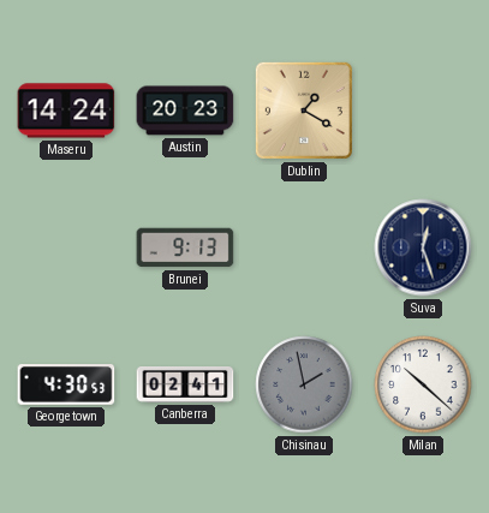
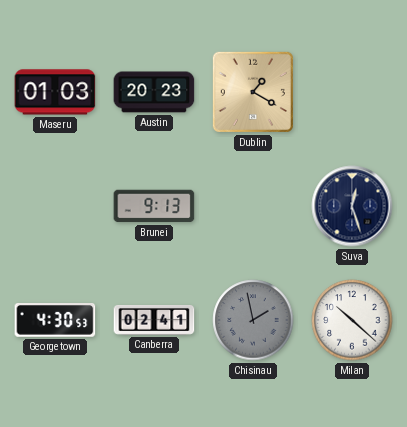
Maseru: 14:24 -> 01:03 (55, 92)
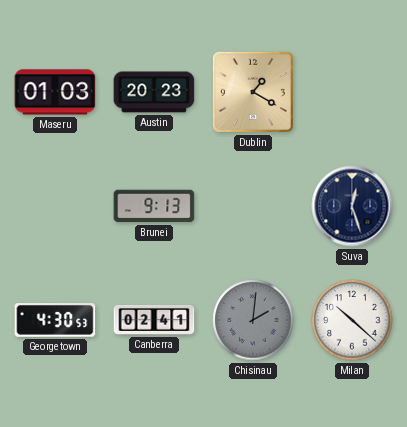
Chisinau: 1:58 -> 2:01 (253, 320)
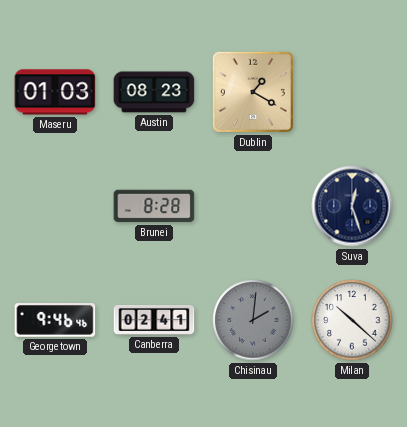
Austin: 20:23 -> 08:23 (154, 92)
Brunei: 9:13 -> 8:28 (154, 206)
Georgetown: 4:30 -> 9:46 (55, 321)
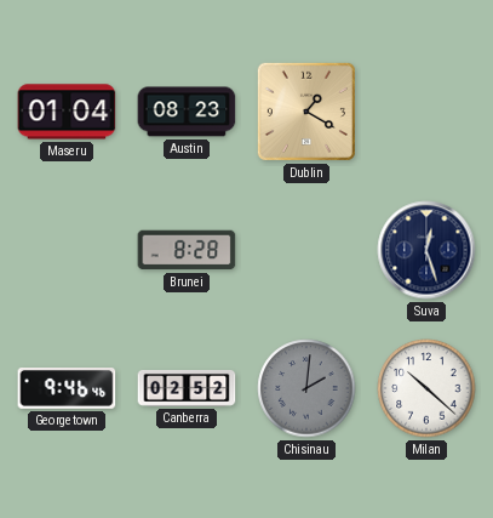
Maseru: 01:03 -> 01:04 (67, 112)
Canberra: 02:41 -> 02:52 (187, 389)
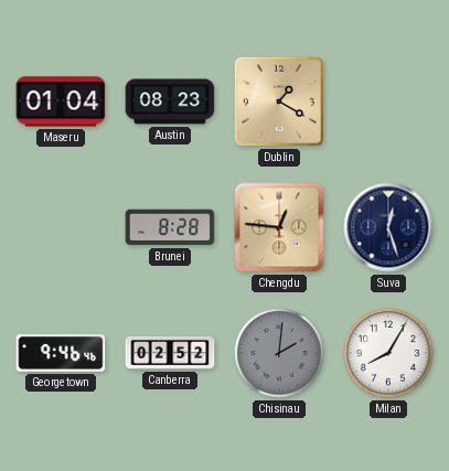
Chengdu: none -> 12:46 (279, 227)
Milan: 10:22 -> 8:05 (388, 353)
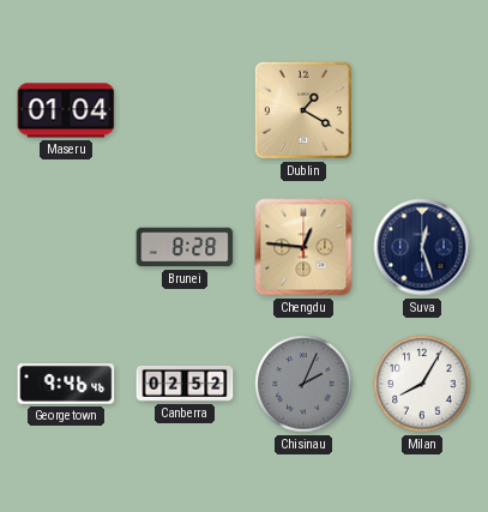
Austin: 08:23 -> none (170, 101)
Chisinau: 2:01 -> 2:04 (303, 384)
